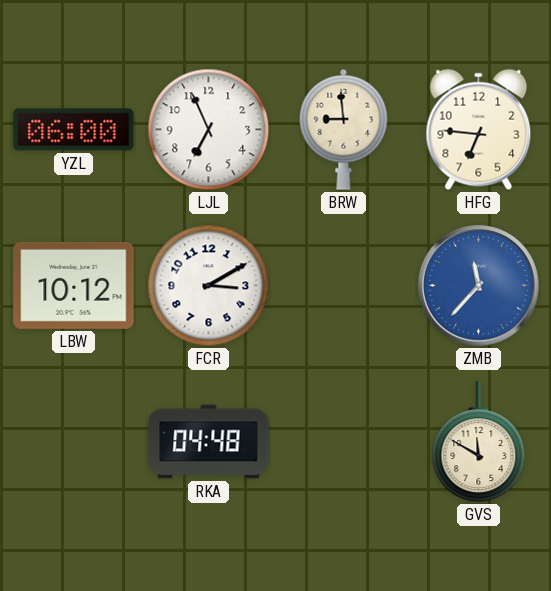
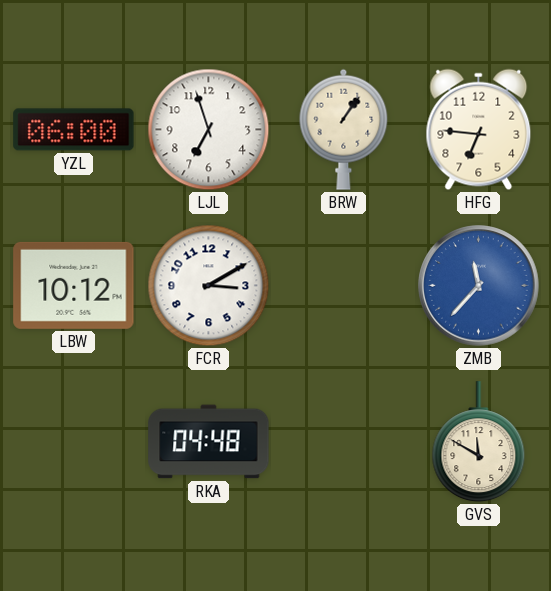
LJL: 6:56 -> 6:57 (209, 130)
BRW: 8:59 -> 1:06 (344, 129)
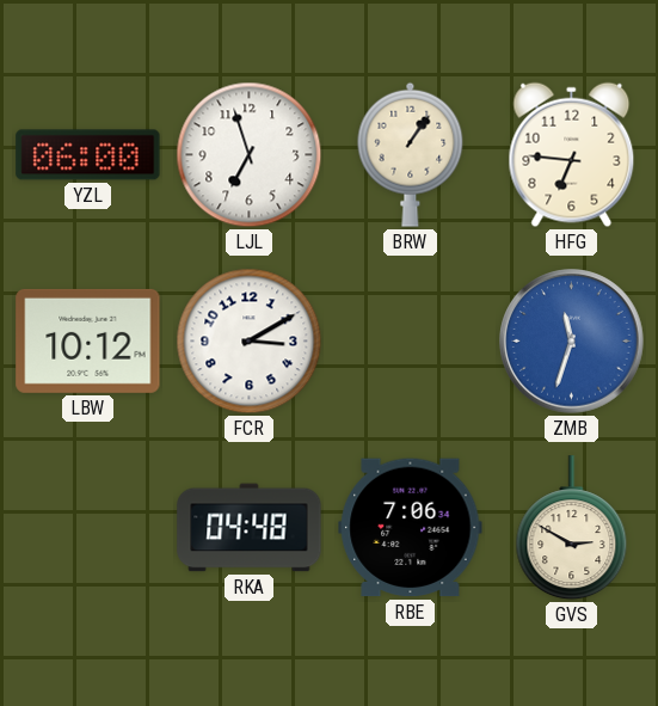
ZMB: 11:37 -> 11:33 (572, 342)
RBE: none -> 7:06 (411, 528)
GVS: 11:50 -> 2:50 (572, 528)
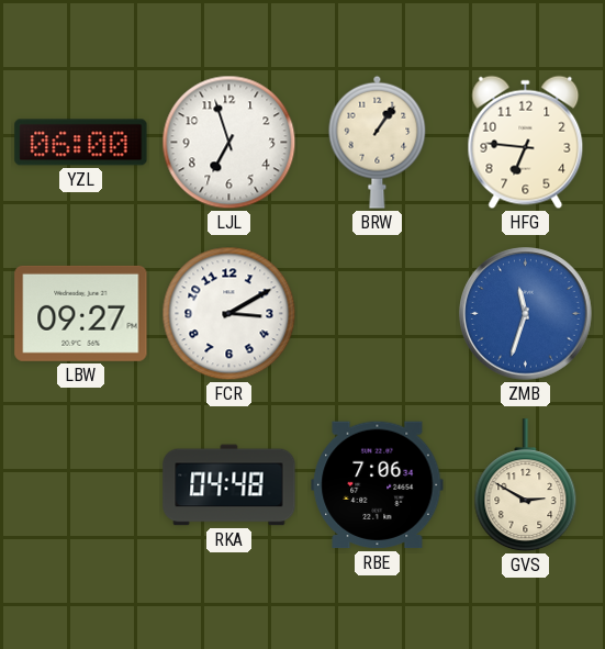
LBW: 10:12 -> 09:27 (81, 313)
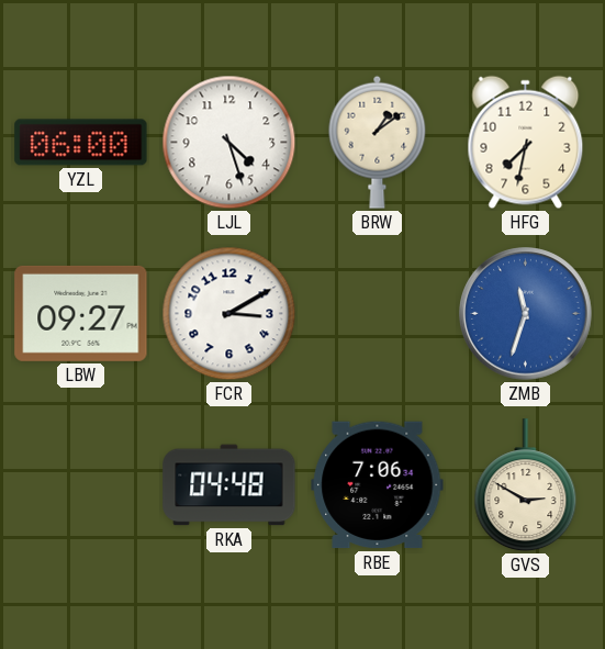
LJL: 6:57 -> 4:27 (229, 143)
BRW: 1:06 -> 1:09 (378, 142)
HFG: 6:46 -> 7:32 (526, 143)
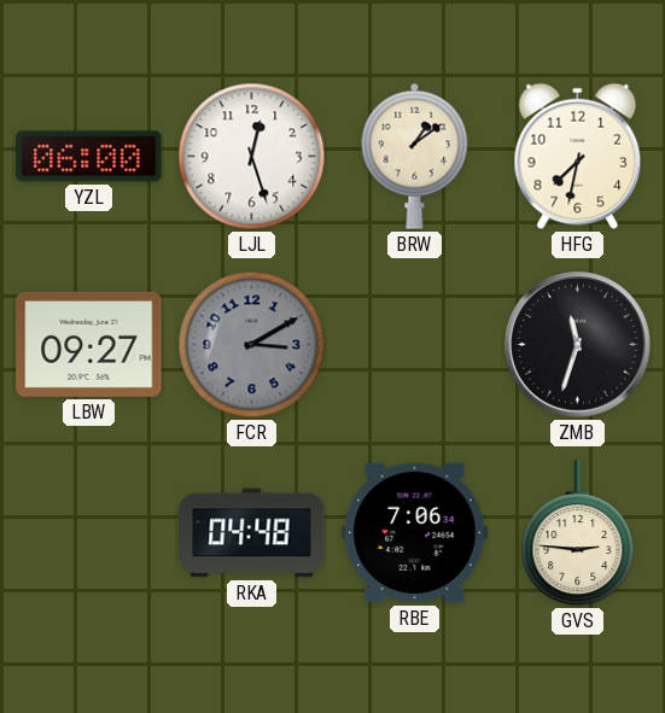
LJL: 4:27 -> 12:27 (252, 157)
FCR dial: white -> grey (252, 345)
ZMB dial: blue -> black (578, 345)
GVS: 2:50 -> 2:46 (578, 533)
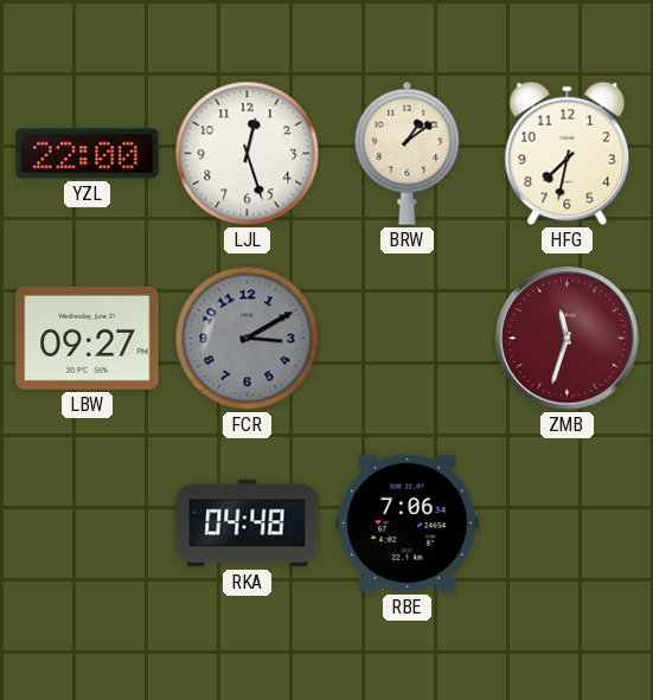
YZL: 06:00 -> 22:00 (88, 154)
ZMB dial: black -> burgundy (568, 339)
GVS: 2:46 -> none (578, 533)
